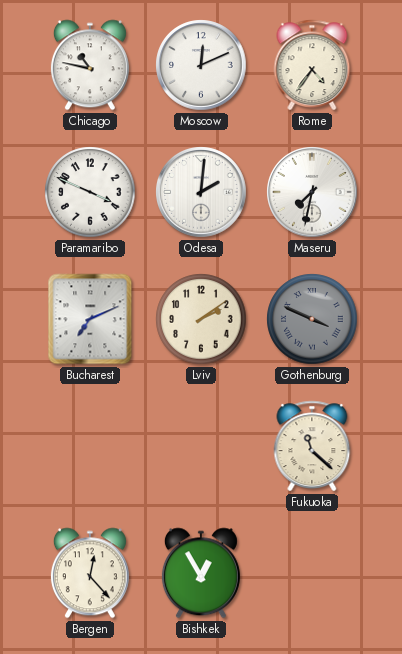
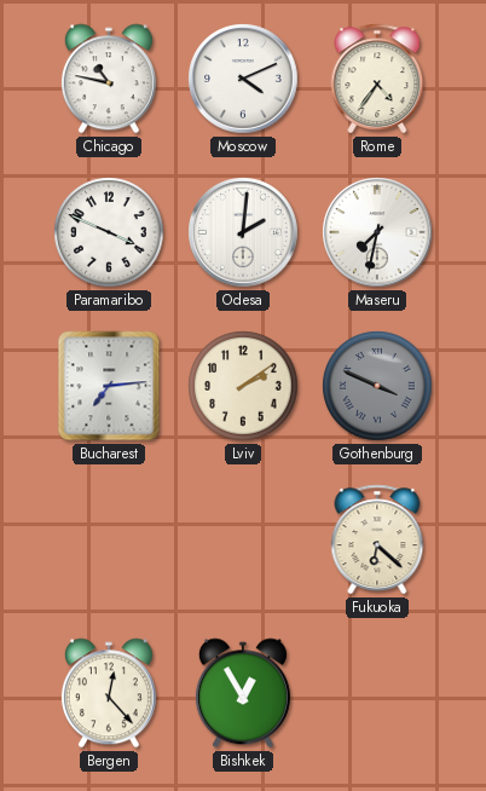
Moscow: 12:11 -> 4:11 (243, 79)
Bucharest: 7:11 -> 7:14 (109, 386)
Fukuoka: 11:22 -> 6:22 (377, 539)
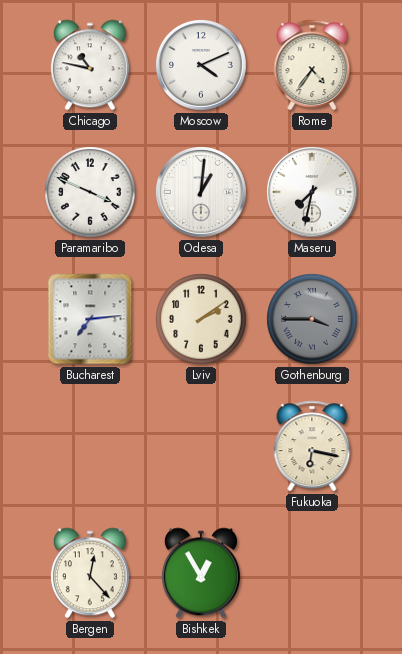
Odesa: 2:01 -> 1:01 (201, 192)
Gothenburg: 3:49 -> 3:45 (312, 319)
Fukuoka: 6:22 -> 6:17 (312, 446)
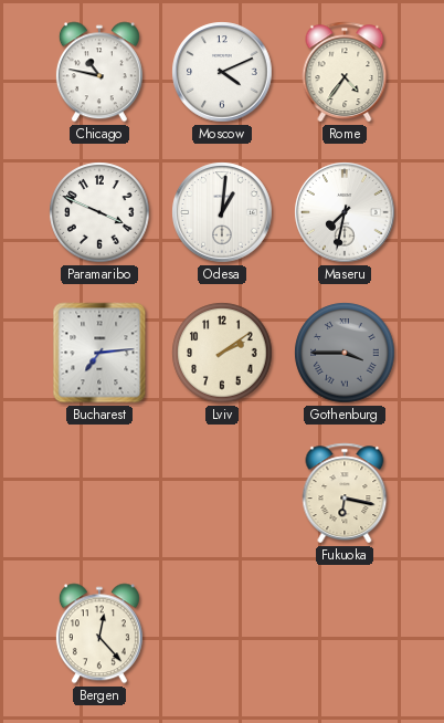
Bishkek: 12:55 -> none (201, 573)
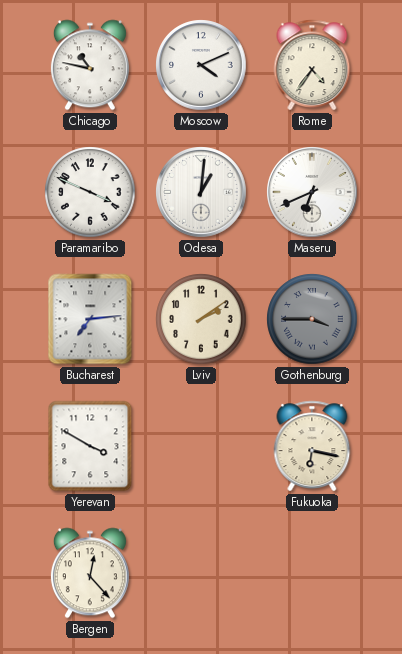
Maseru: 7:32 -> 6:41 (312, 192)
Yerevan: none -> 3:50 (90, 446)
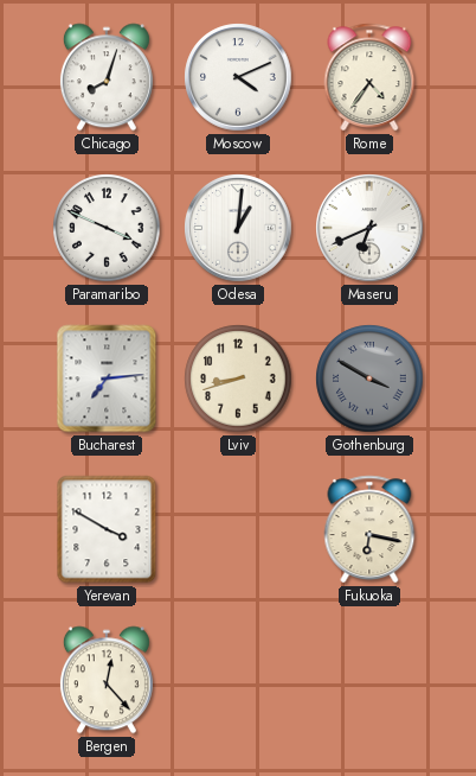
Chicago: 10:47 -> 8:03 (107, 77)
Lviv: 2:09 -> 8:42 (238, 379)
Gothenburg: 3:45 -> 3:50 (369, 379)
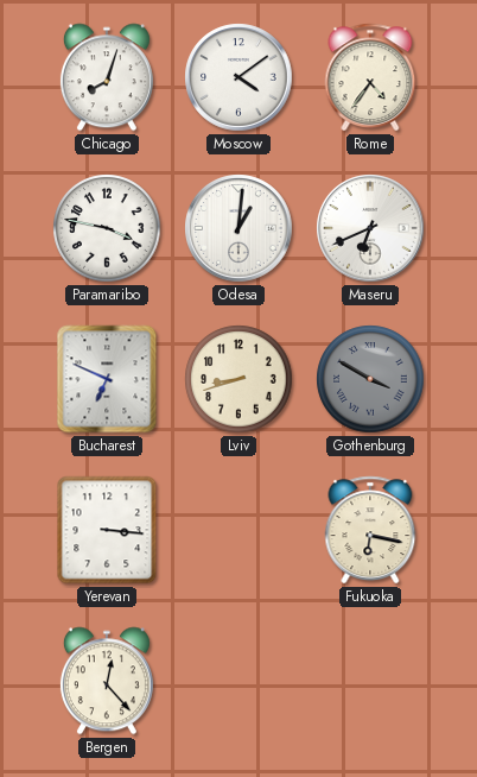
Moscow: 4:11 -> 4:09 (238, 77)
Paramaribo: 3:49 -> 3:47 (107, 228)
Bucharest: 7:14 -> 6:49 (107, 379)
Yerevan: 3:50 -> 3:16 (107, 530)
